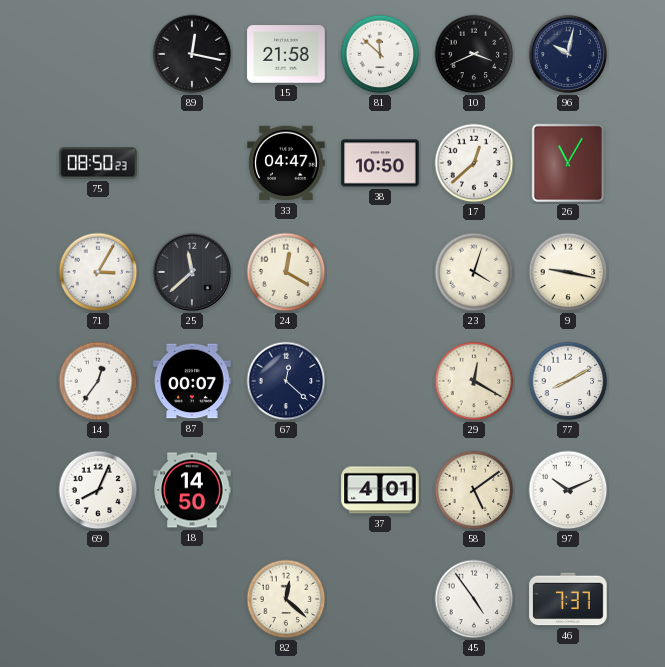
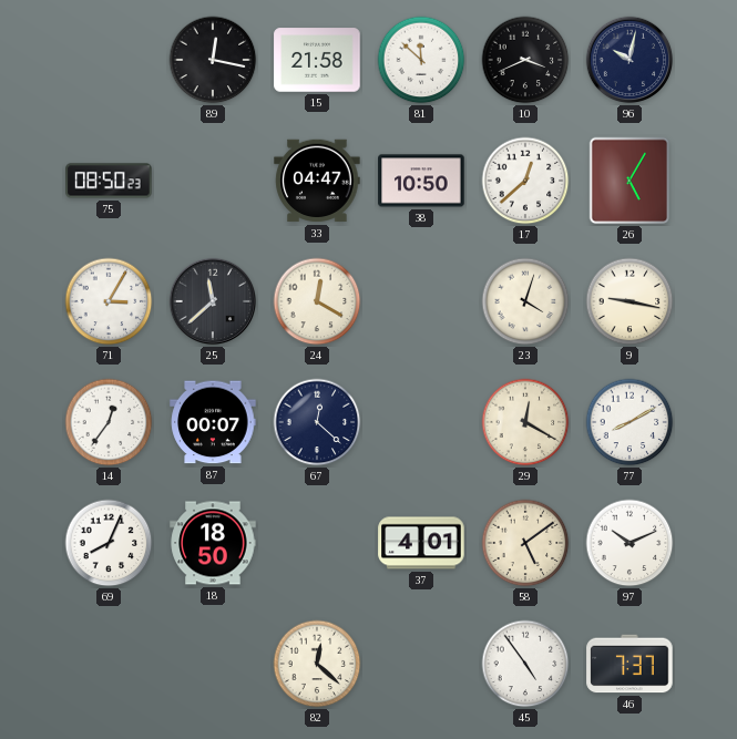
26: 11:05 -> 5:05 (629, 181)
18: 14:50 -> 18:50 (213, 543)
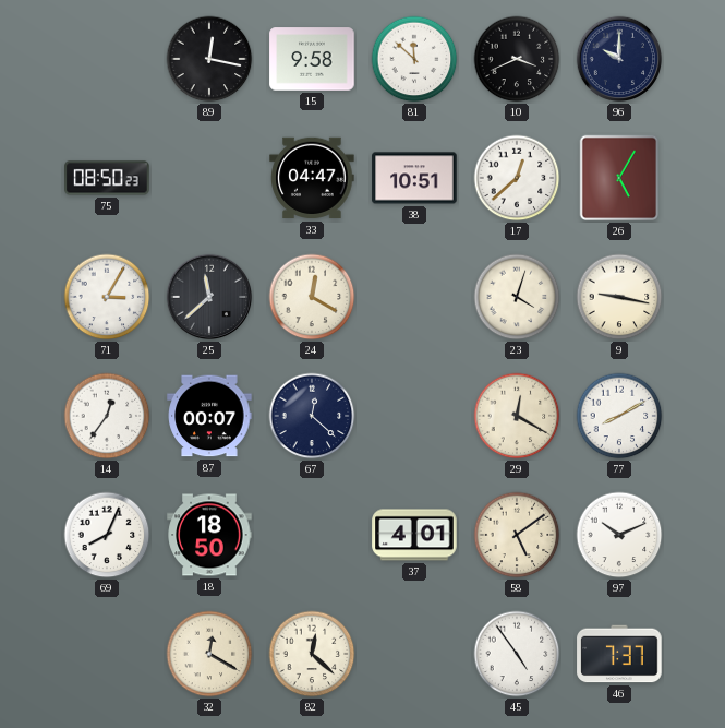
15: 21:58 -> 9:58 (312, 59)
96: 10:02 -> 10:00 (619, 59)
38: 10:50 -> 10:51 (414, 178)
32: none -> 12:20 (209, 654)
